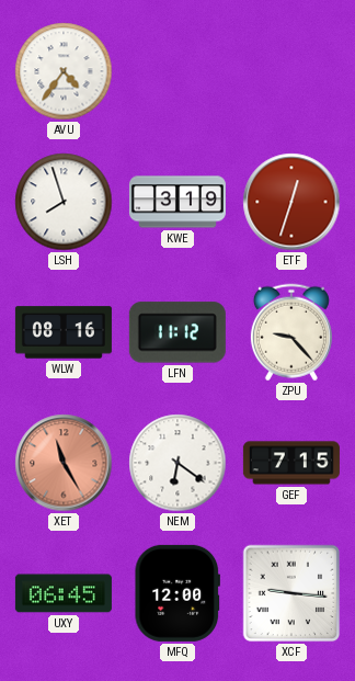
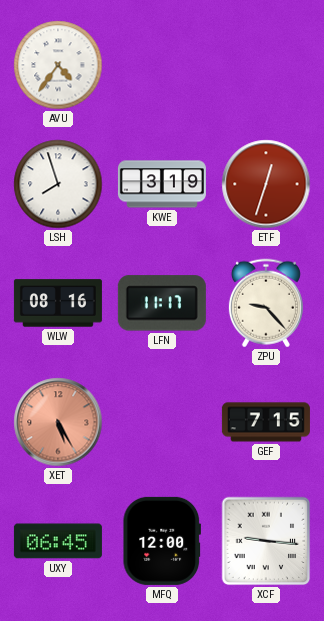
LFN: 11:12 -> 11:17 (162, 303)
XET: 11:25 -> 5:25 (58, 422)
NEM: 6:21 -> none (177, 463)
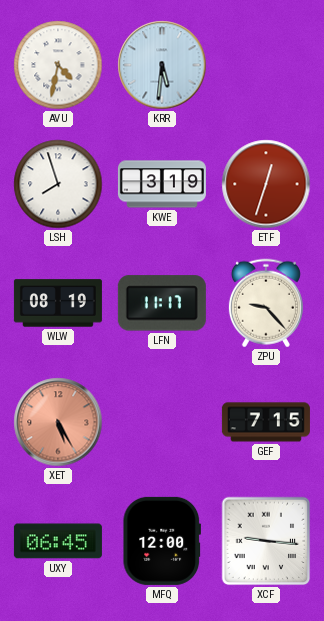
AVU: 4:36 -> 4:32 (58, 65)
KRR: none -> 5:31 (162, 65)
WLW: 08:16 -> 08:19 (58, 303)
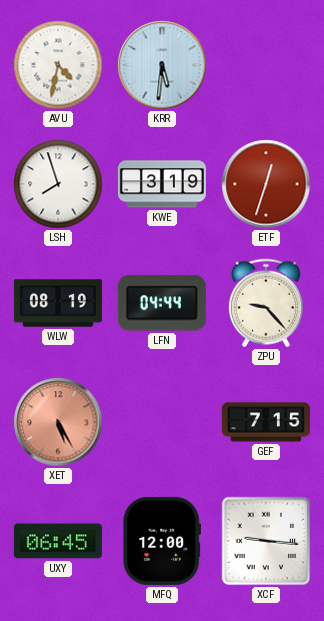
LFN: 11:17 -> 04:44 (162, 303)
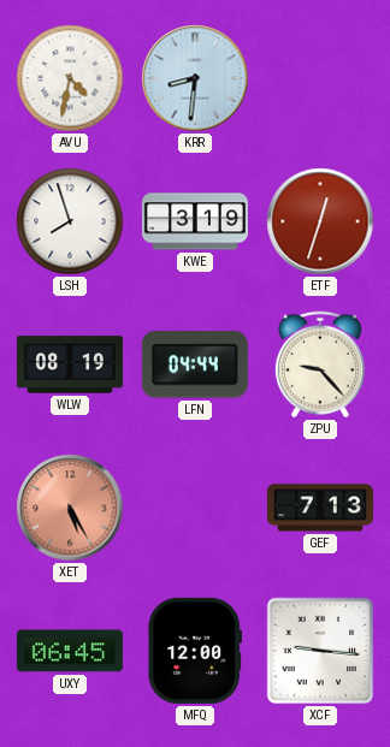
KRR: 5:31 -> 8:31 (195, 78)
GEF: 7:15 -> 7:13 (320, 508)
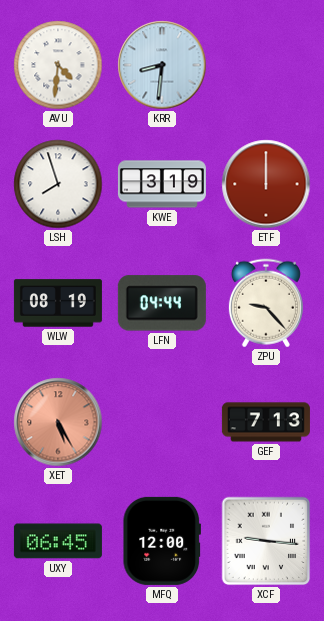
AVU: 4:32 -> 4:31 (58, 65)
ETF: 12:33 -> 12:00 (266, 184)
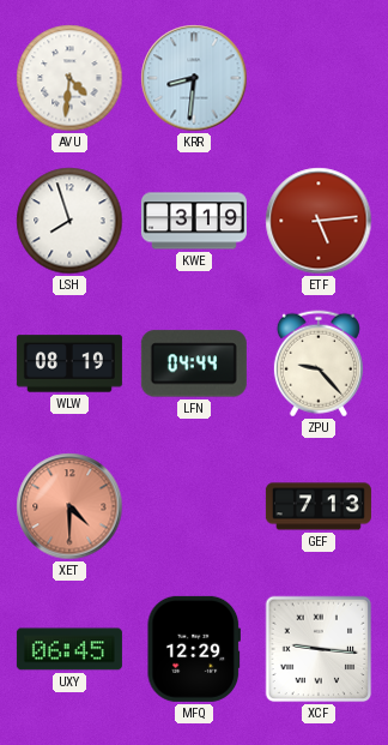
ETF: 12:00 -> 5:14 (319, 221)
XET: 5:25 -> 4:30 (69, 506)
MFQ: 12:00 -> 12:29 (193, 649)
